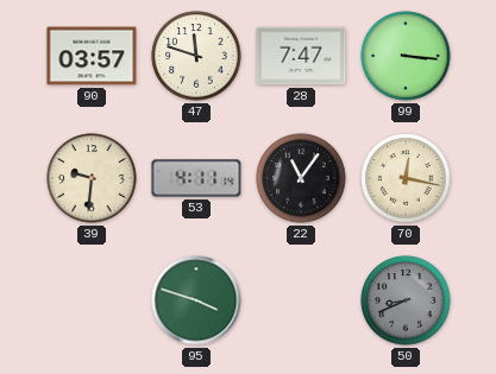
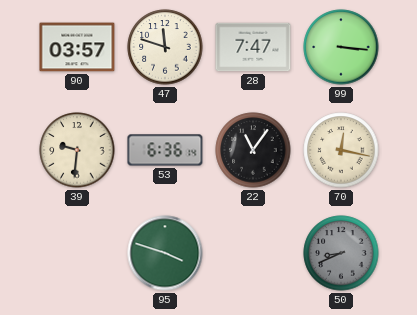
53: 4:11 -> 6:36 (165, 150)
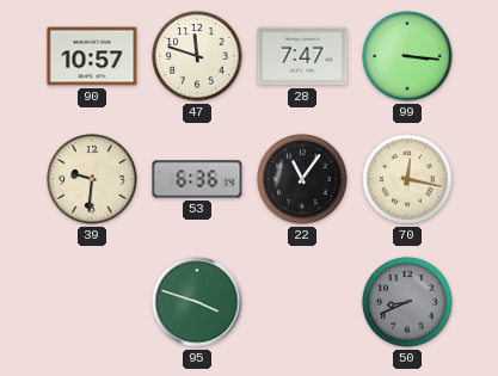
90: 03:57 -> 10:57 (92, 56)
